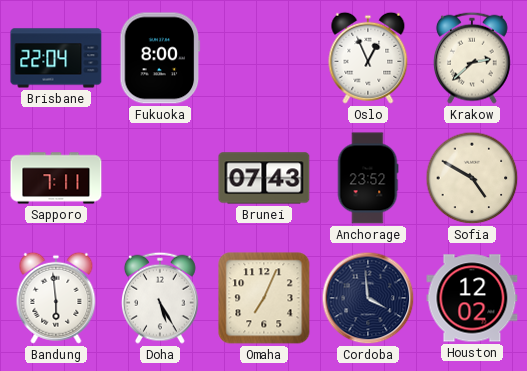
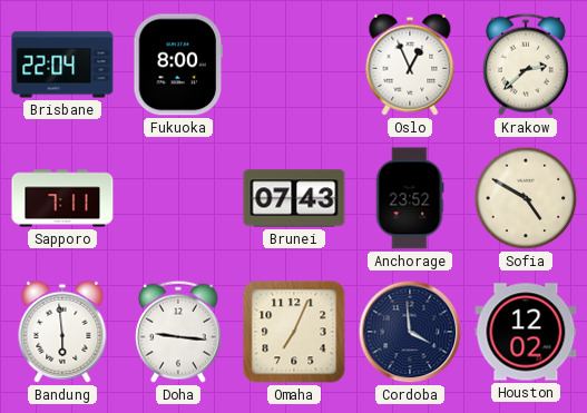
Doha: 5:25 -> 9:16 (179, 332)
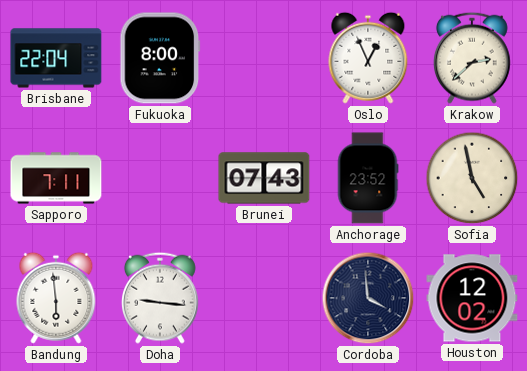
Sofia: 4:50 -> 4:58 (472, 178)
Omaha: 7:04 -> none (294, 332)
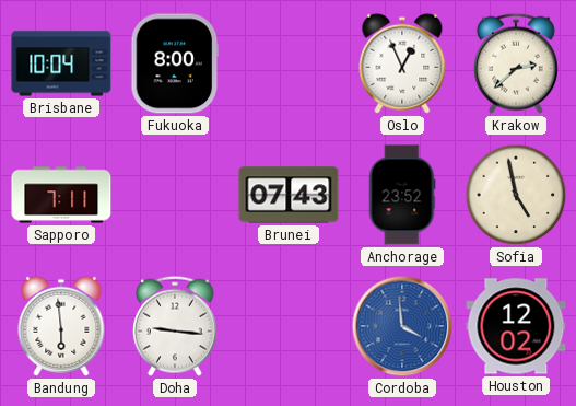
Brisbane: 22:04 -> 10:04 (61, 63)
Cordoba dial: navy -> blue (402, 326)
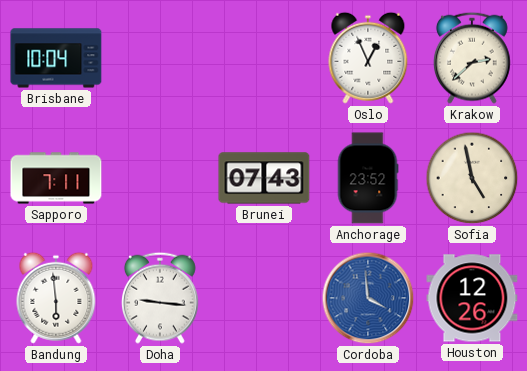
Fukuoka: 8:00 -> none (175, 63)
Houston: 12:02 -> 12:26 (472, 298)
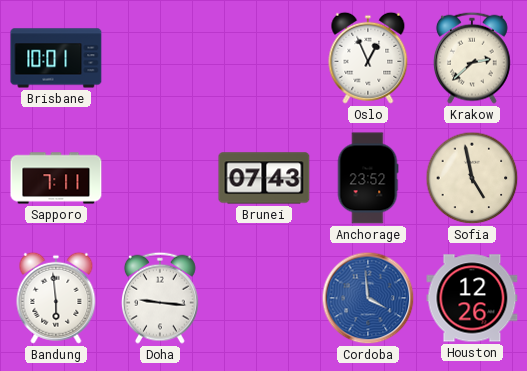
Brisbane: 10:04 -> 10:01 (56, 58)
